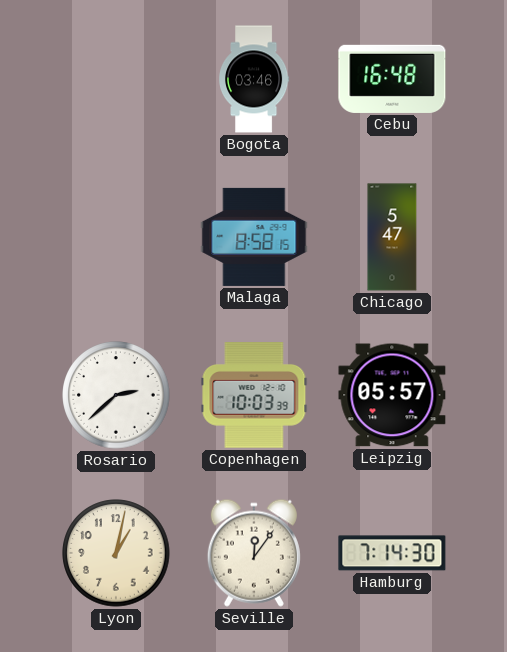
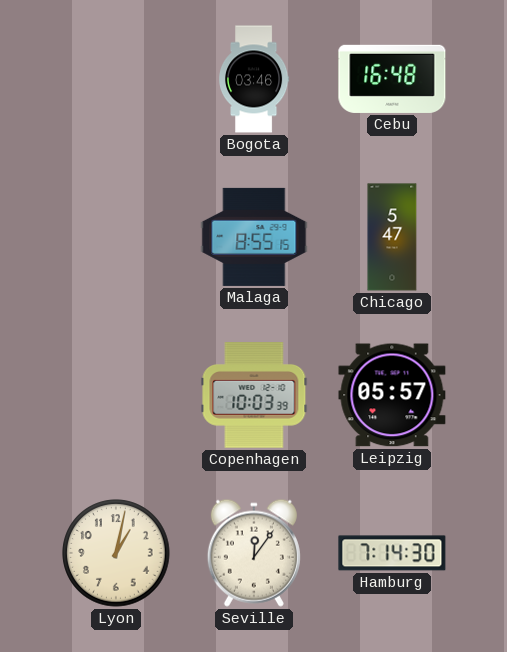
Malaga: 8:58 -> 8:55 (254, 237)
Rosario: 2:38 -> none (116, 395)
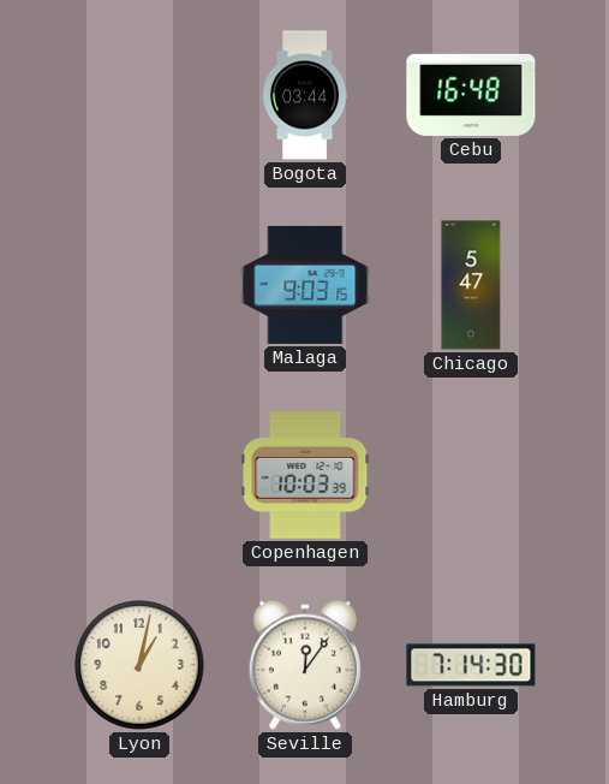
Bogota: 03:46 -> 03:44 (306, 95)
Malaga: 8:55 -> 9:03 (305, 285)
Leipzig: 05:57 -> none (392, 395)
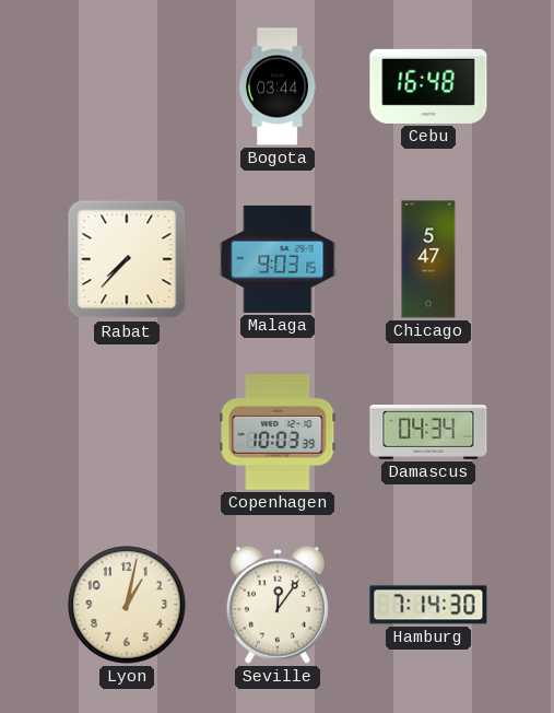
Rabat: none -> 7:37 (127, 259)
Damascus: none -> 04:34 (428, 433)
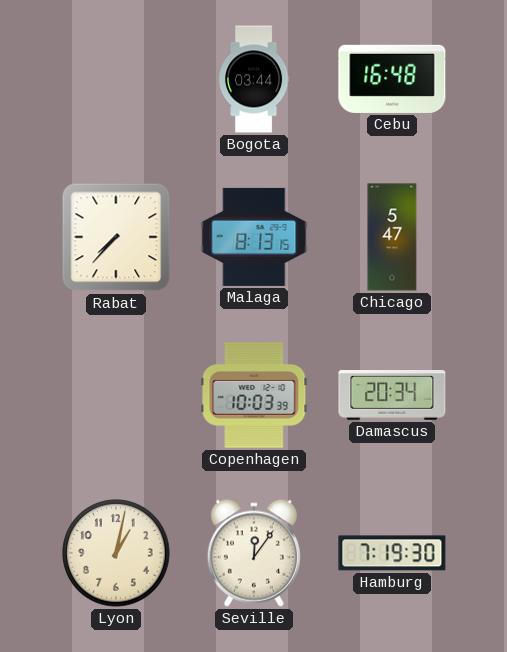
Malaga: 9:03 -> 8:13 (254, 237)
Damascus: 04:34 -> 20:34 (392, 396)
Hamburg: 7:14 -> 7:19 (392, 553)
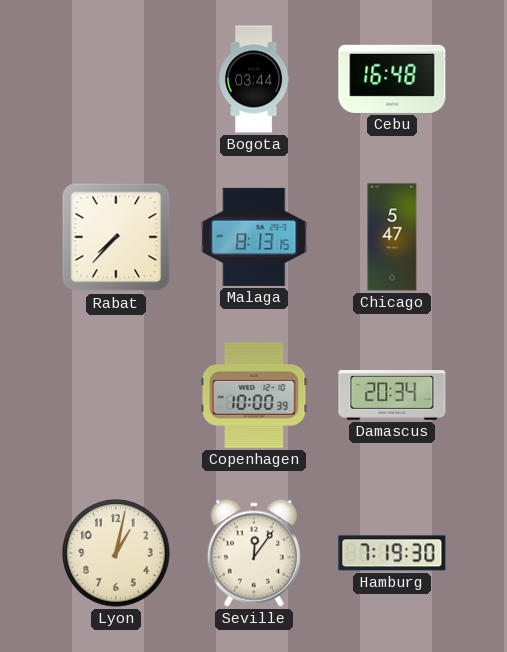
Copenhagen: 10:03 -> 10:00 (254, 395)
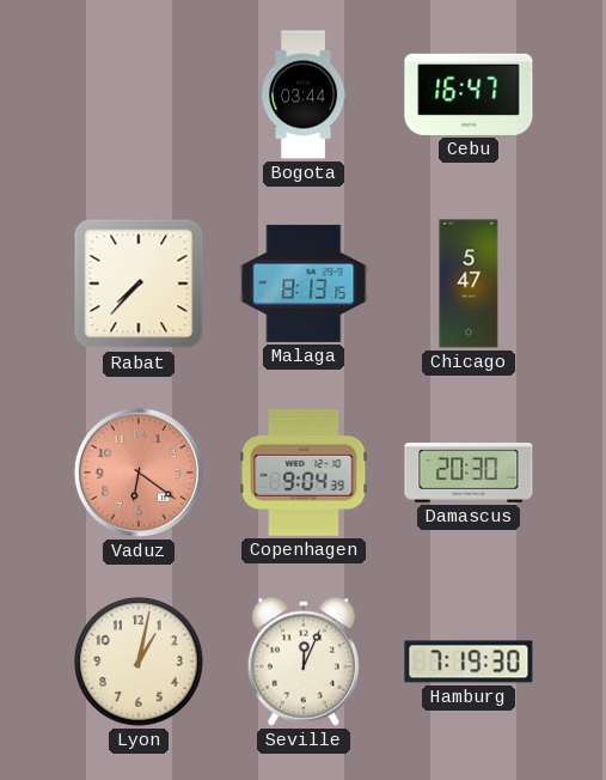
Cebu: 16:48 -> 16:47 (469, 95)
Vaduz: none -> 6:21 (139, 473)
Copenhagen: 10:00 -> 9:04 (304, 473)
Damascus: 20:34 -> 20:30 (469, 474)
Seville: 12:06 -> 12:04 (304, 662)
